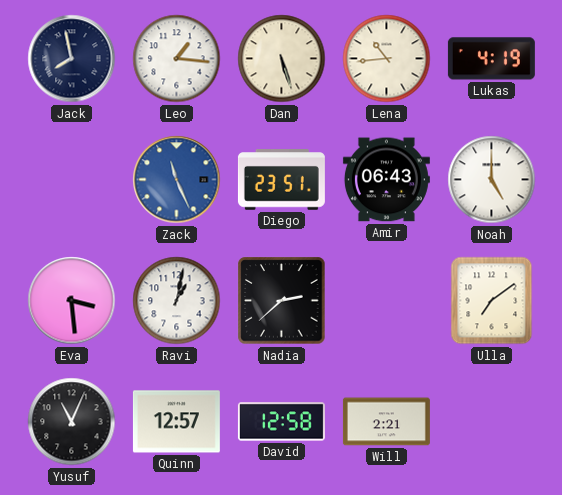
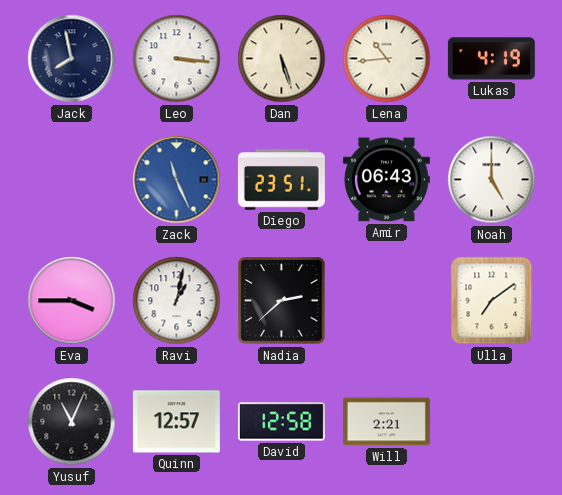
Leo: 1:16 -> 3:16 (177, 59)
Eva: 3:29 -> 3:45 (72, 301)
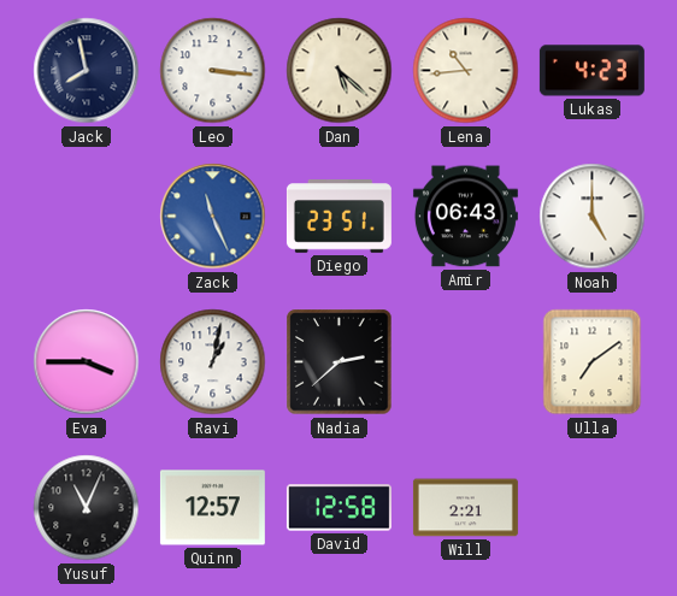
Dan: 5:27 -> 5:22 (340, 71)
Lukas: 4:19 -> 4:23 (591, 71)
